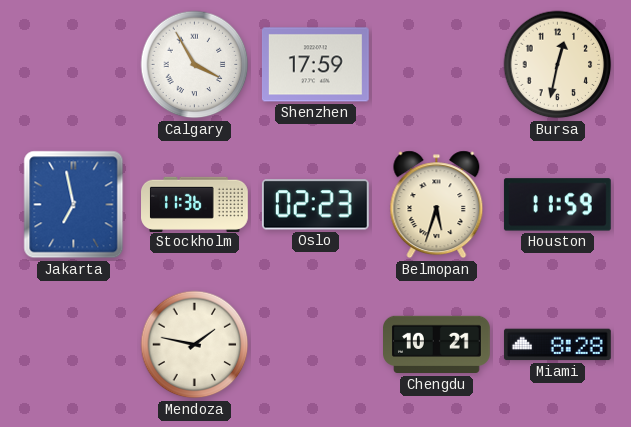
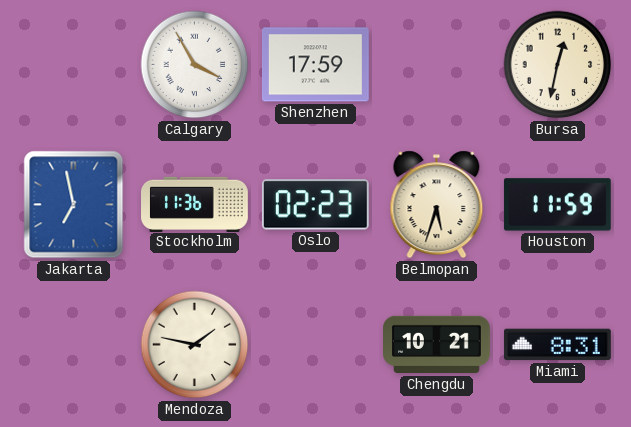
Miami: 8:28 -> 8:31 (557, 345)
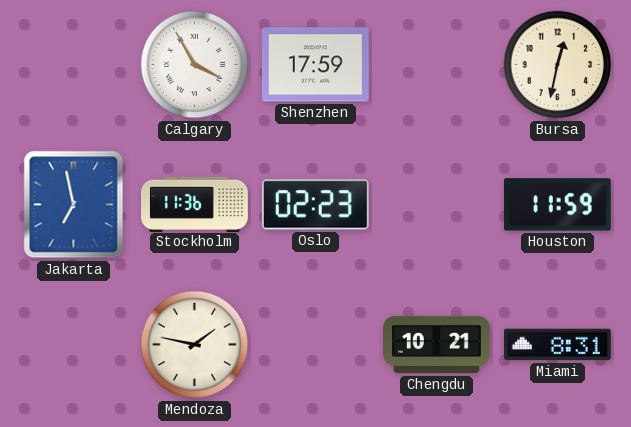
Belmopan: 5:33 -> none (437, 205)
